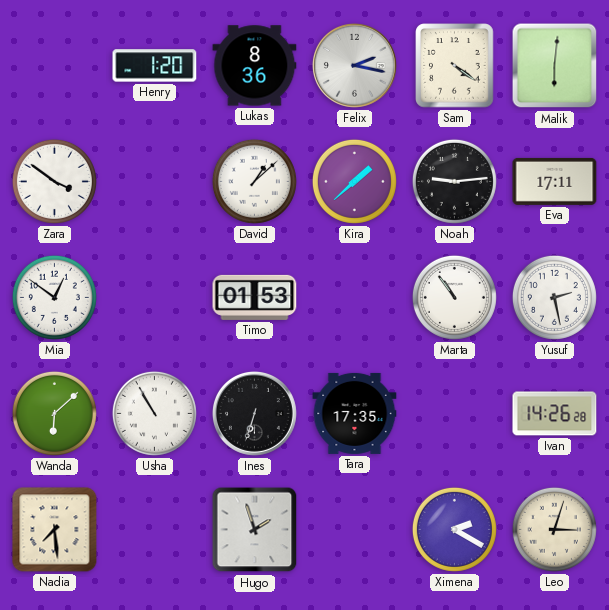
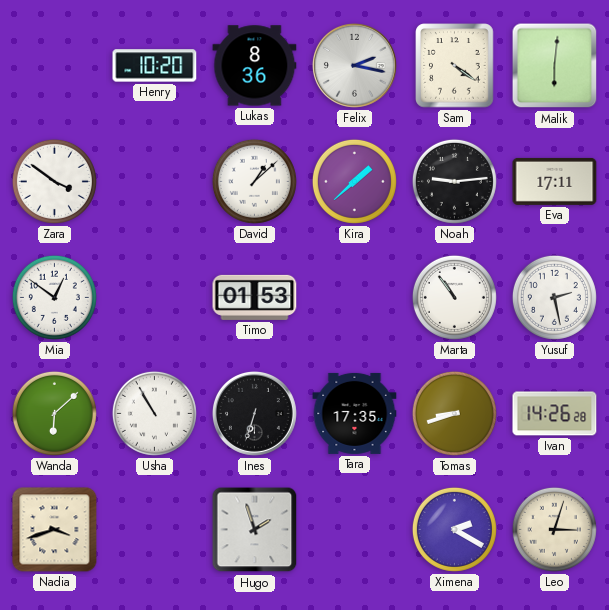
Henry: 1:20 -> 10:20 (155, 66)
Tomas: none -> 8:42 (454, 413)
Nadia: 7:29 -> 3:42 (55, 530)
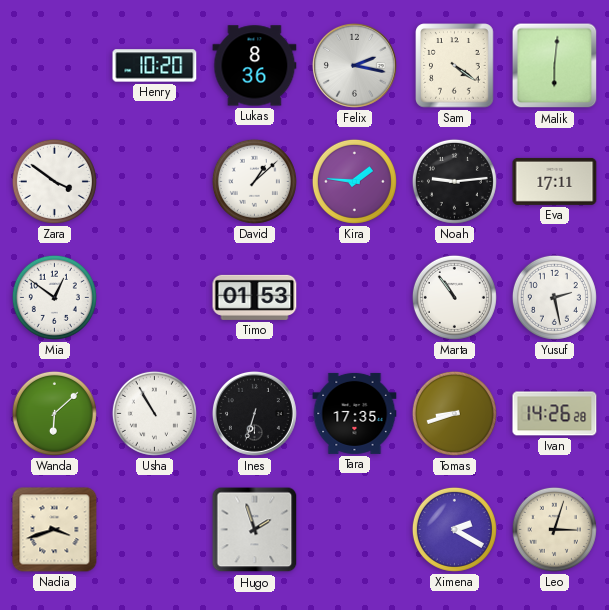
Kira: 1:38 -> 1:46 (354, 181)
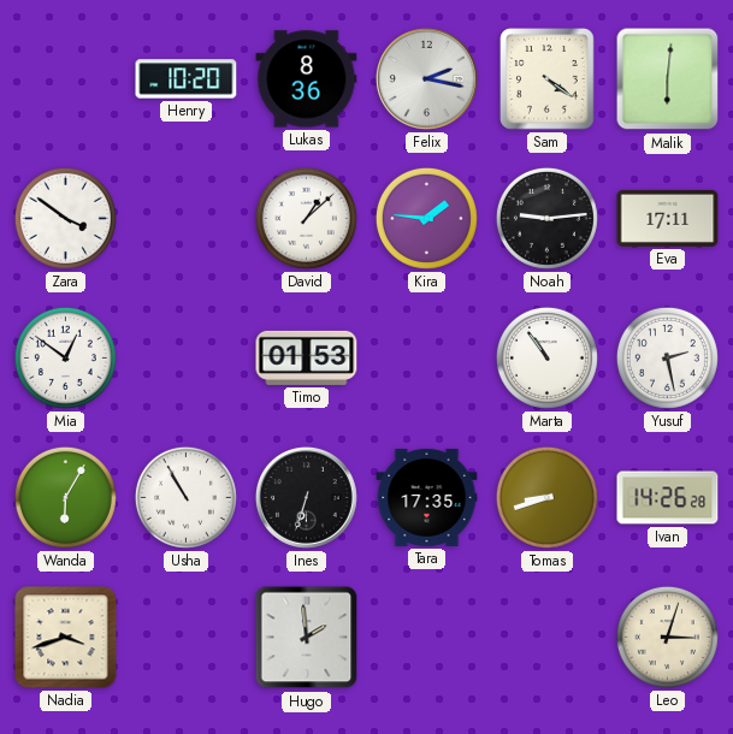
Wanda: 6:08 -> 6:05 (65, 497)
Hugo: 1:57 -> 1:59 (307, 638)
Ximena: 2:20 -> none (454, 529)
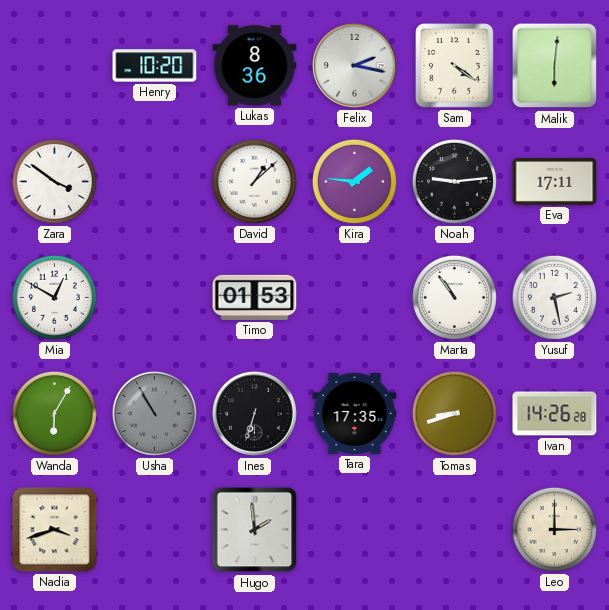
Mia: 12:51 -> 12:50 (54, 297)
Usha dial: white -> grey (154, 413)
Leo: 3:03 -> 3:00 (554, 529)
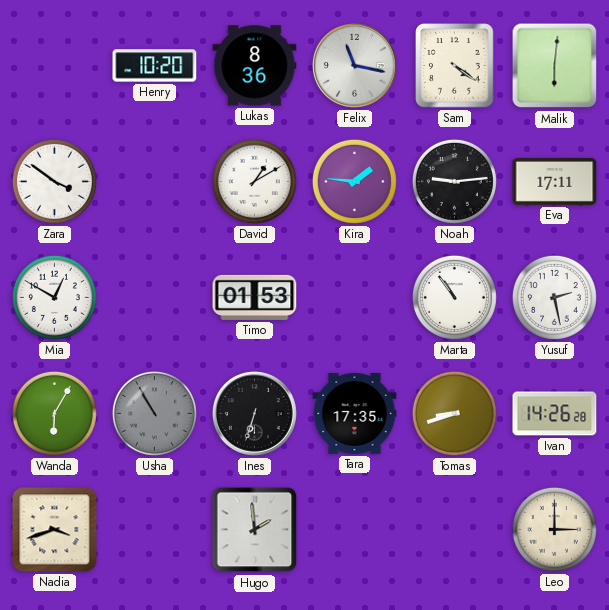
Felix: 2:17 -> 11:17 (354, 65)
David: 1:08 -> 1:10 (254, 181)
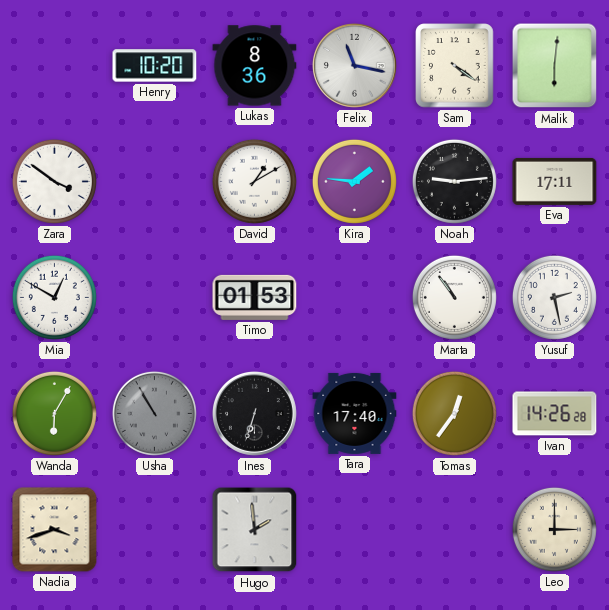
Tara: 17:35 -> 17:40 (355, 413)
Tomas: 8:42 -> 12:36 (454, 413)
